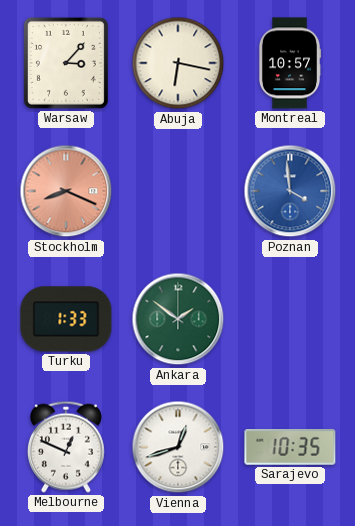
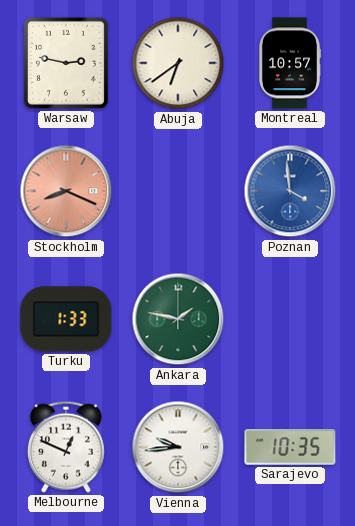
Warsaw: 3:07 -> 2:47 (66, 63)
Abuja: 6:17 -> 6:39 (178, 63)
Ankara: 1:51 -> 1:47 (178, 319)
Vienna: 12:42 -> 9:44 (178, 447)
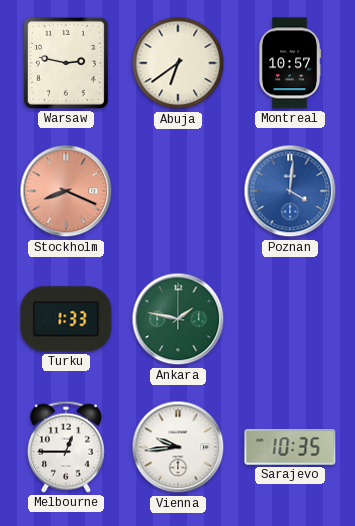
Poznan: 3:59 -> 4:01 (290, 191)
Melbourne: 12:49 -> 12:45 (66, 447)
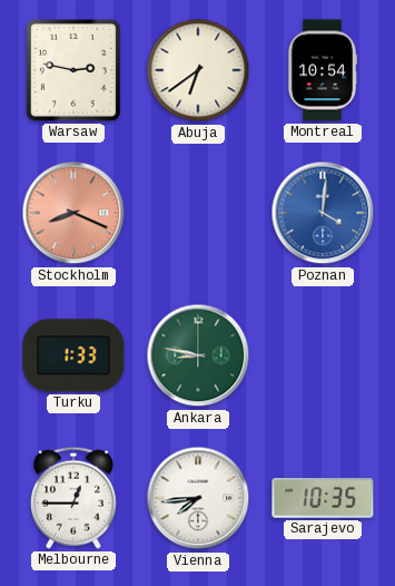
Montreal: 10:57 -> 10:54 (323, 70)
Ankara: 1:47 -> 8:47 (198, 355)
Vienna: 9:44 -> 7:44 (198, 498)
